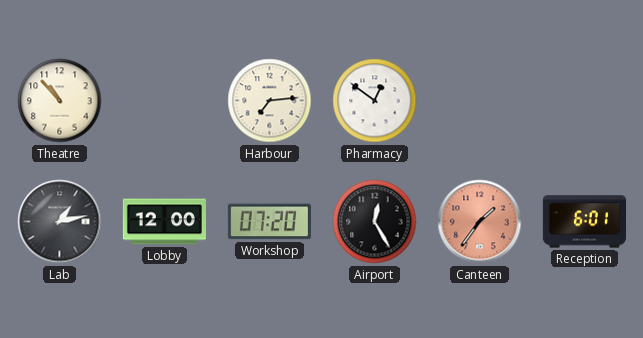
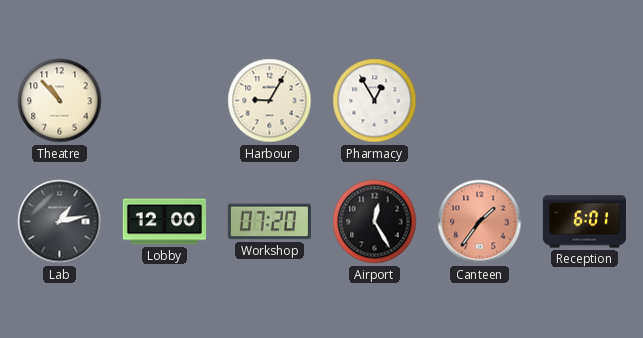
Harbour: 7:14 -> 9:05 (270, 101)
Pharmacy: 12:51 -> 12:55 (375, 101)
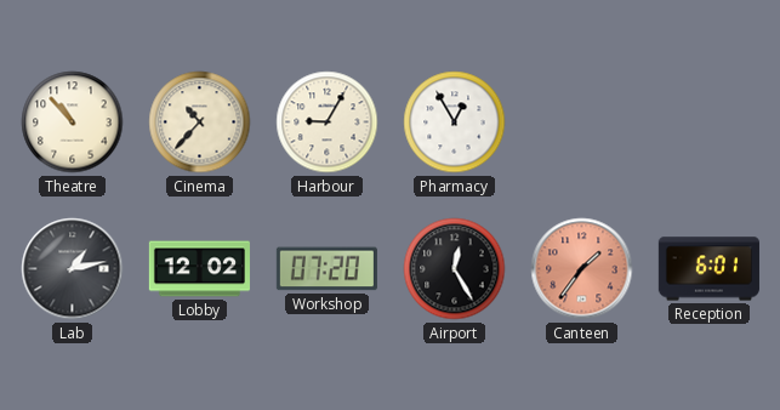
Cinema: none -> 10:37 (200, 123)
Lobby: 12:00 -> 12:02 (199, 269)
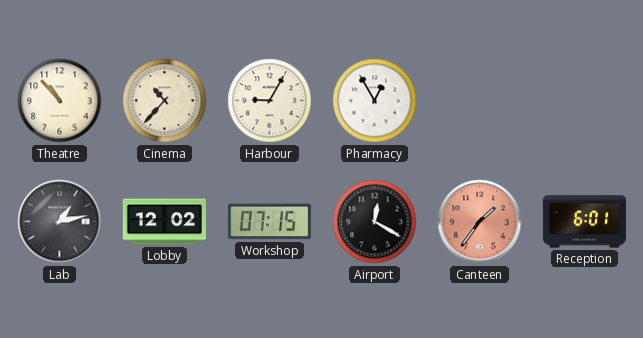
Workshop: 07:20 -> 07:15 (269, 222)
Airport: 12:25 -> 12:20 (375, 222)
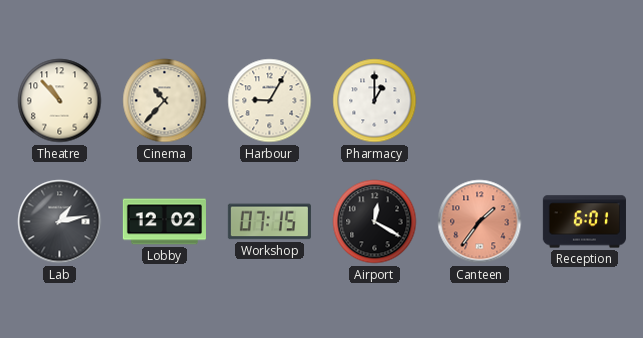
Pharmacy: 12:55 -> 1:00 (375, 101)
